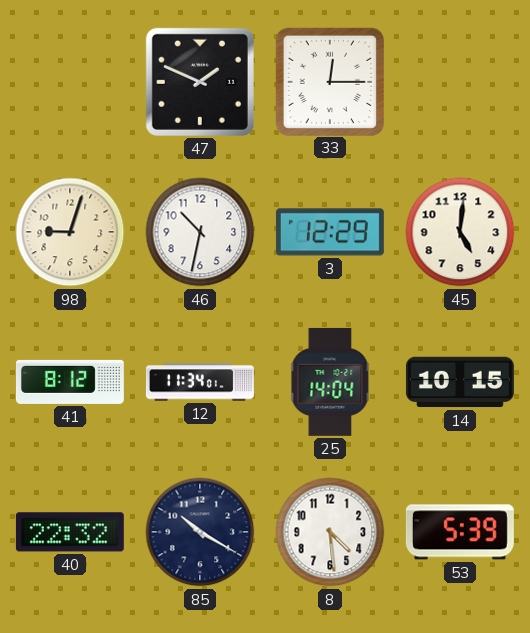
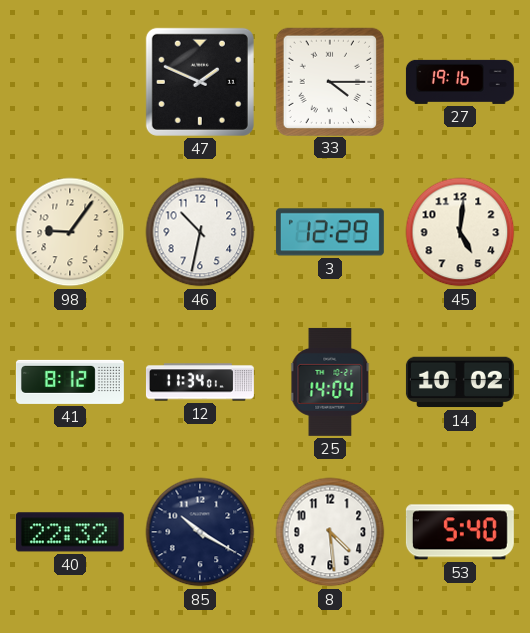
33: 12:15 -> 4:15 (329, 81)
27: none -> 19:16 (460, 82)
98: 9:03 -> 9:06 (70, 232)
14: 10:15 -> 10:02 (460, 382)
53: 5:39 -> 5:40 (460, 532)
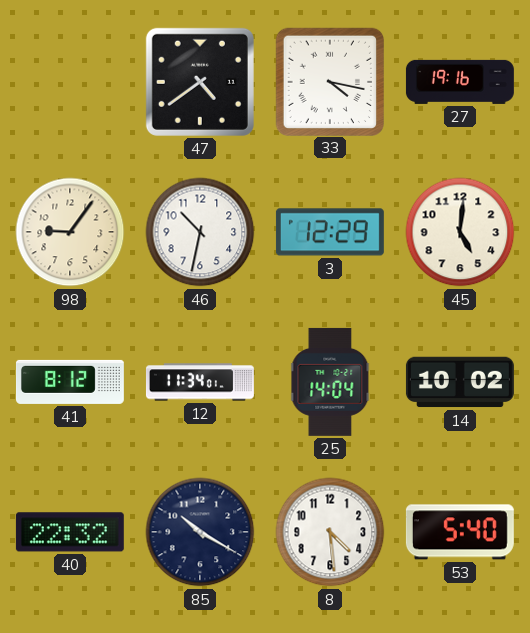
47: 1:49 -> 4:39 (200, 82)
33: 4:15 -> 4:17 (329, 81)
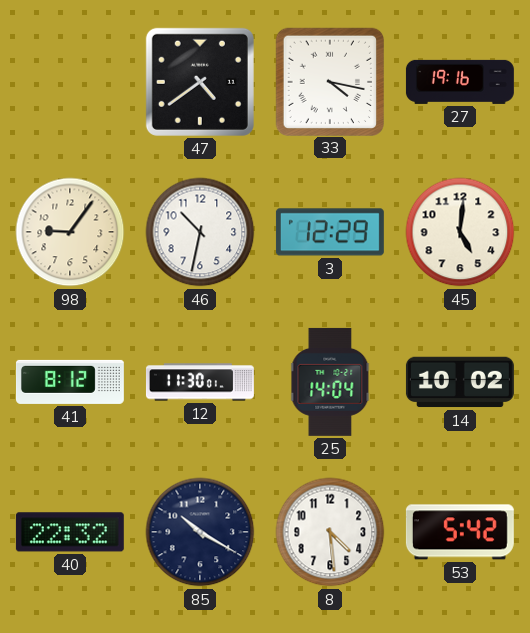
12: 11:34 -> 11:30 (200, 382)
53: 5:40 -> 5:42 (460, 532)
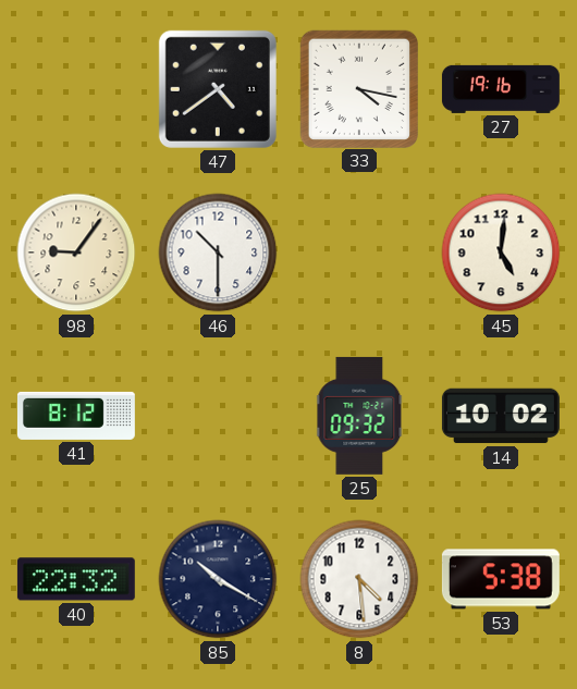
46: 10:32 -> 10:30 (218, 253)
3: 12:29 -> none (330, 232)
12: 11:30 -> none (200, 382)
25: 14:04 -> 09:32 (359, 416)
53: 5:42 -> 5:38 (501, 579)
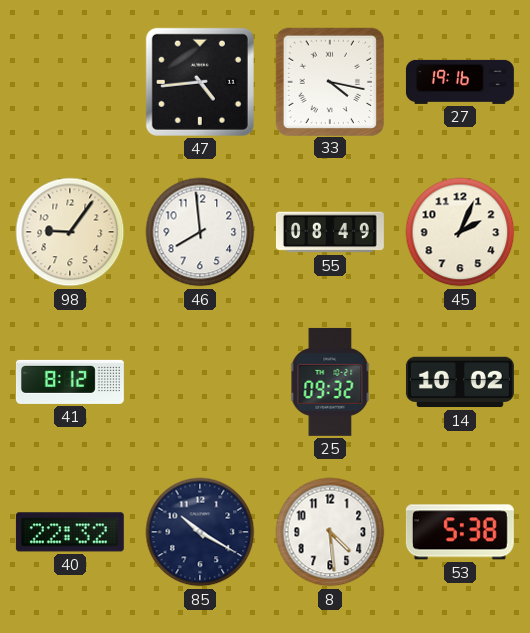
47: 4:39 -> 4:44 (200, 82)
46: 10:30 -> 7:59 (200, 232)
55: none -> 08:49 (330, 232)
45: 5:01 -> 2:04 (460, 232)
